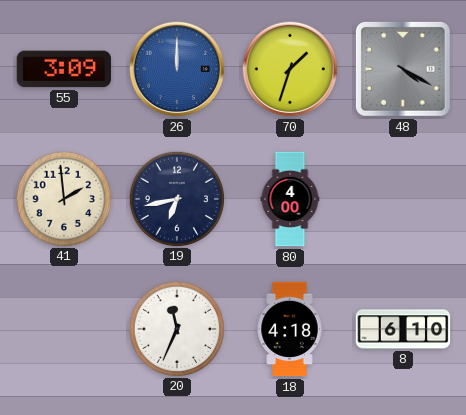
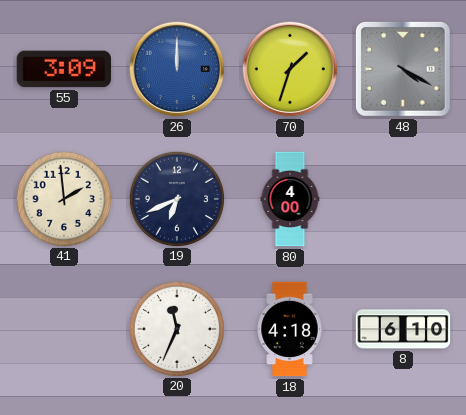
19: 6:43 -> 6:41 (176, 198)
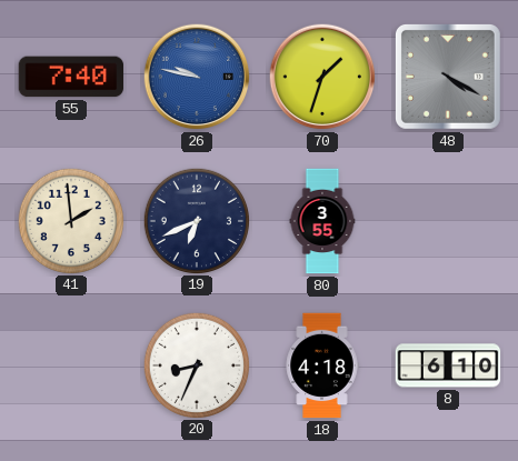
55: 3:09 -> 7:40 (71, 77)
26: 12:00 -> 9:47 (197, 77)
80: 4:00 -> 3:55 (322, 221)
20: 11:34 -> 8:34 (196, 364)
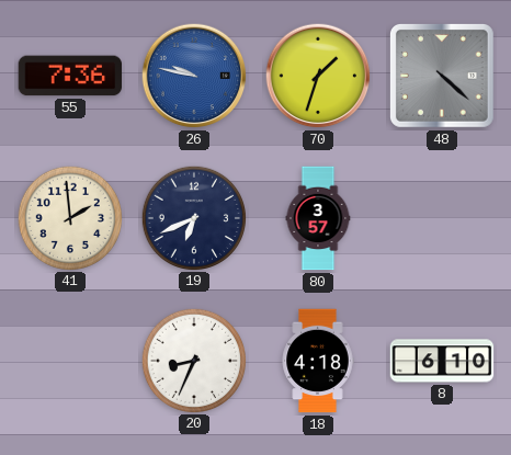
55: 7:40 -> 7:36 (70, 76)
48: 4:20 -> 4:22 (442, 76)
80: 3:55 -> 3:57 (318, 218)
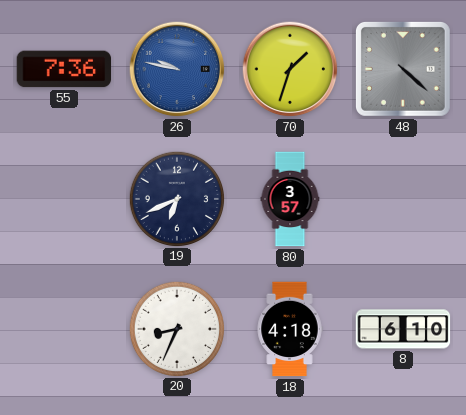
41: 1:59 -> none (69, 217)
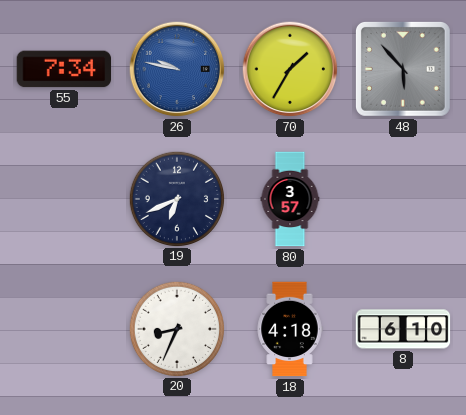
55: 7:36 -> 7:34 (64, 69)
70: 1:33 -> 1:35 (290, 69)
48: 4:22 -> 5:53 (403, 69)
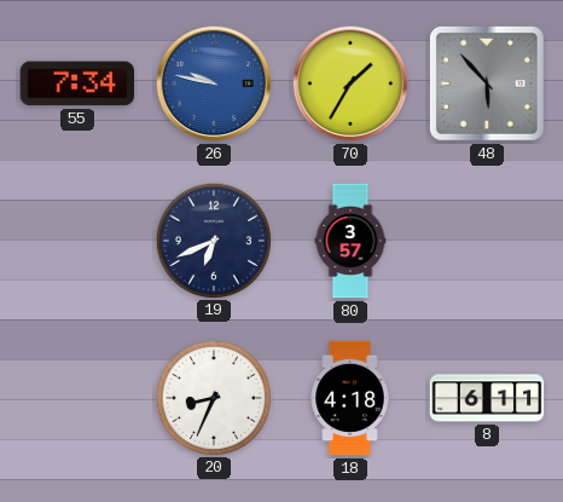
8: 6:10 -> 6:11 (487, 398)
